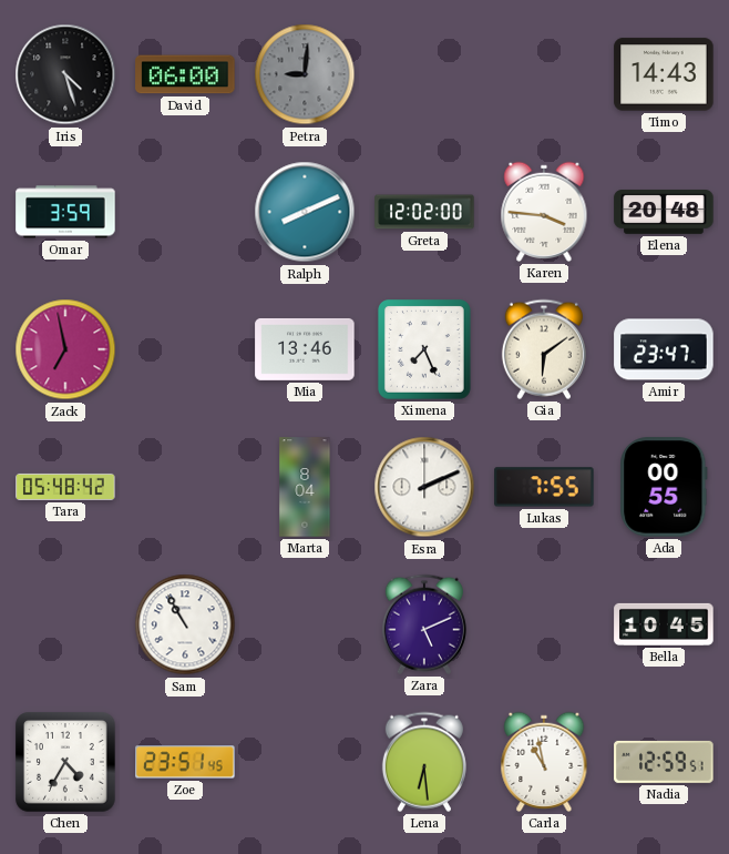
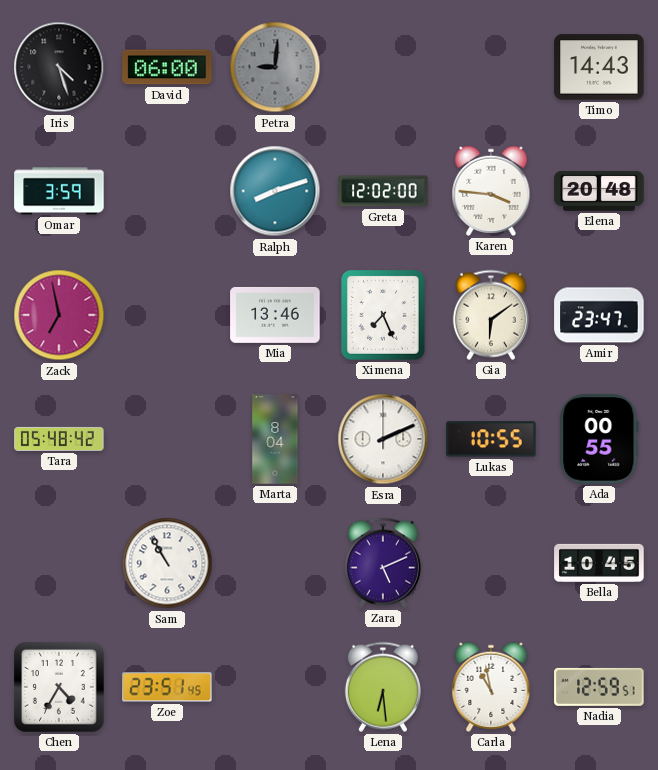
Ralph: 8:11 -> 8:12 (275, 191)
Lukas: 7:55 -> 10:55 (491, 439)
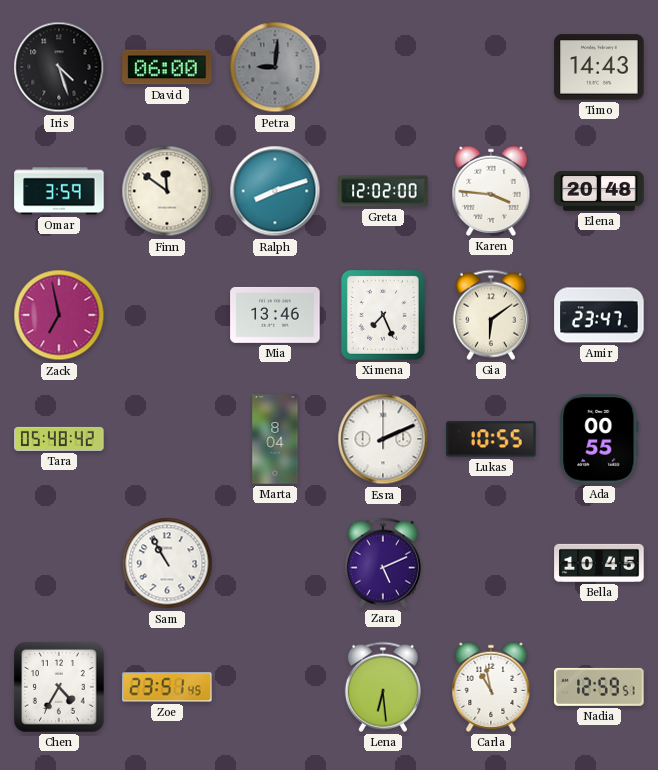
Finn: none -> 11:51 (167, 191)
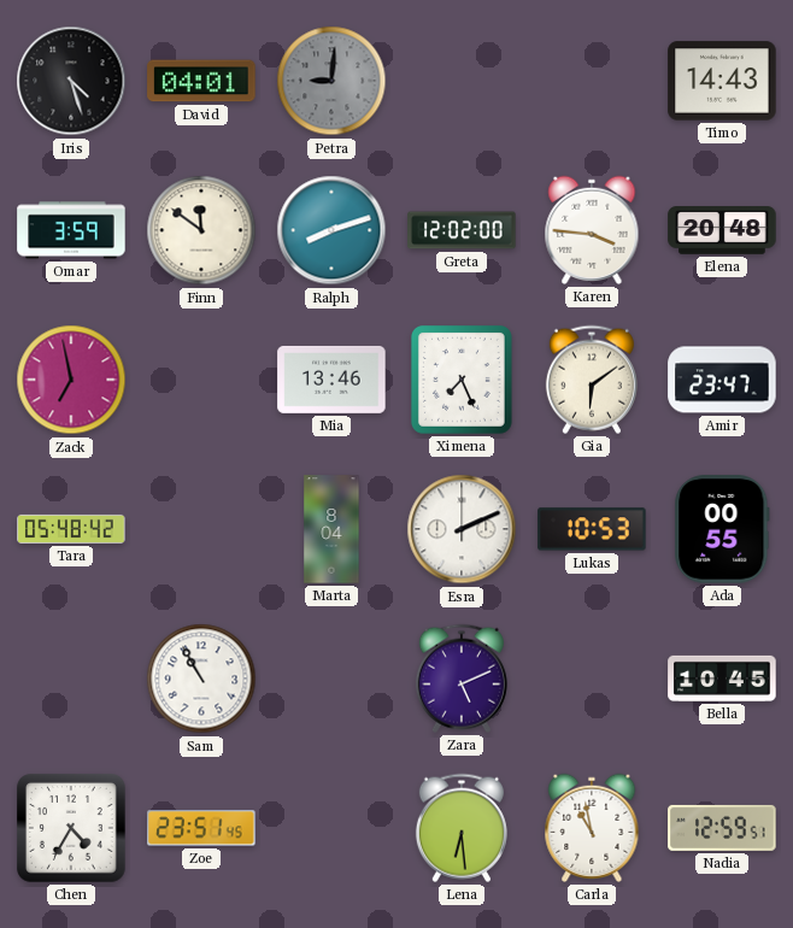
David: 06:00 -> 04:01 (201, 81)
Lukas: 10:55 -> 10:53 (592, 529)
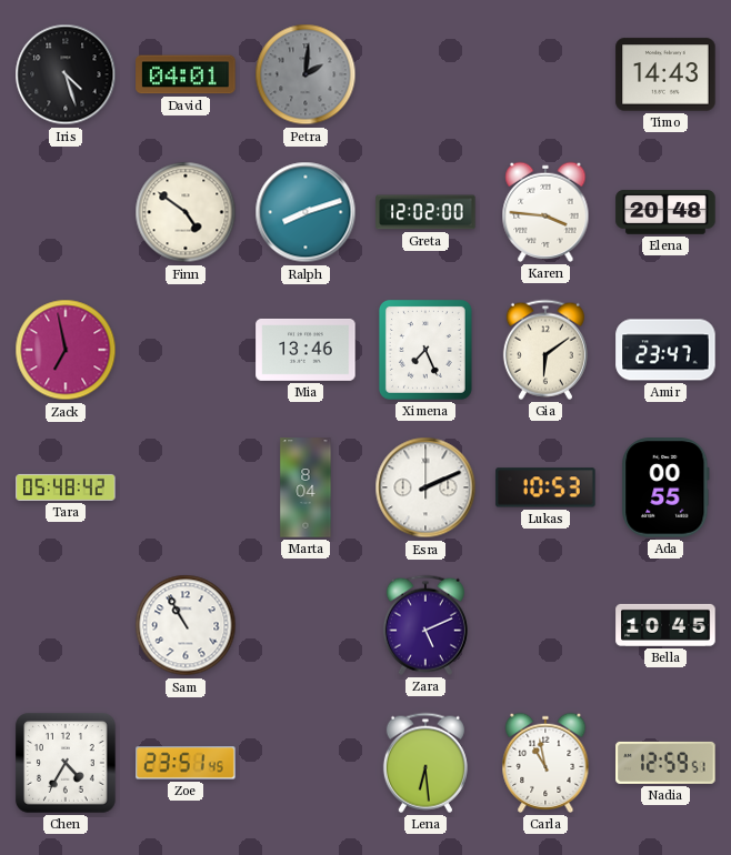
Petra: 9:01 -> 2:01 (306, 74)
Omar: 3:59 -> none (71, 230)
Finn: 11:51 -> 4:51 (186, 212)
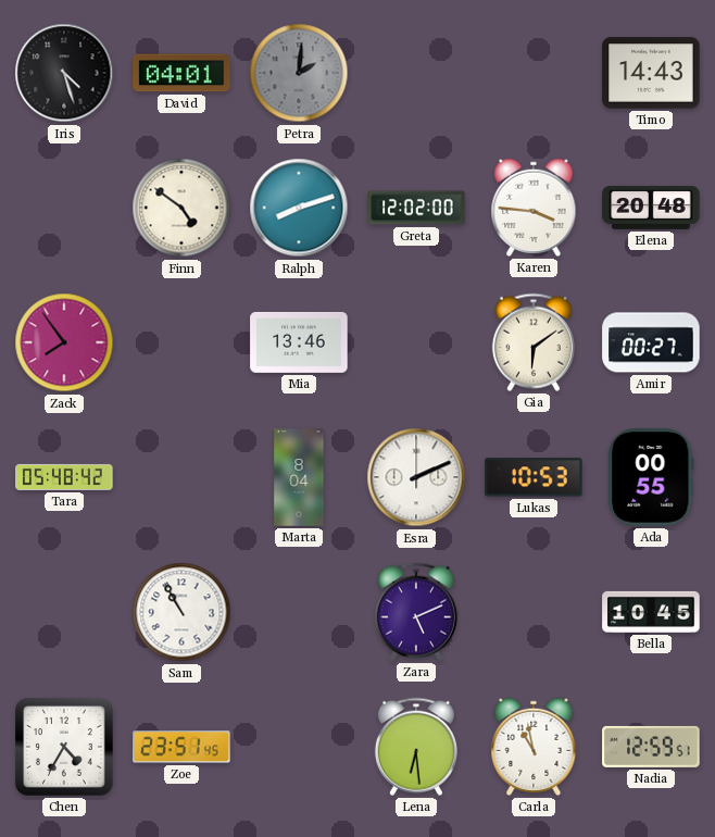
Zack: 6:58 -> 7:54 (64, 342)
Ximena: 7:26 -> none (425, 351)
Amir: 23:47 -> 00:27 (651, 342)
